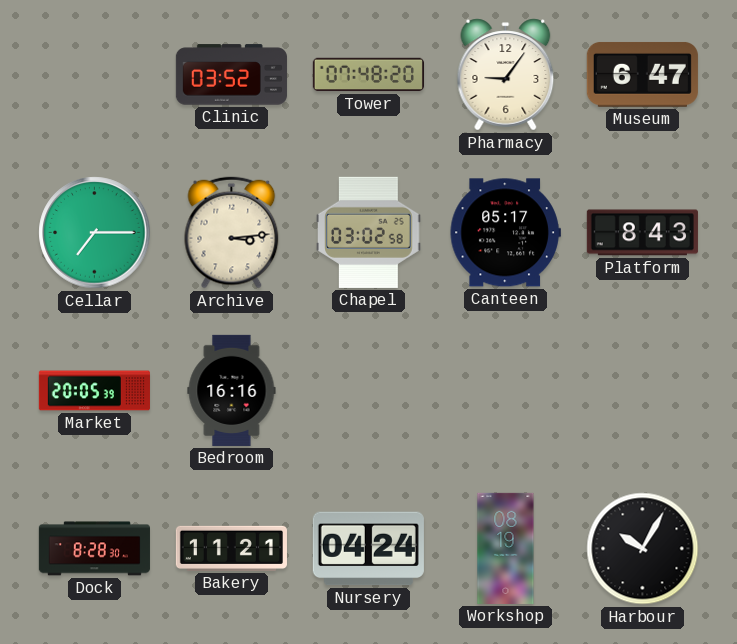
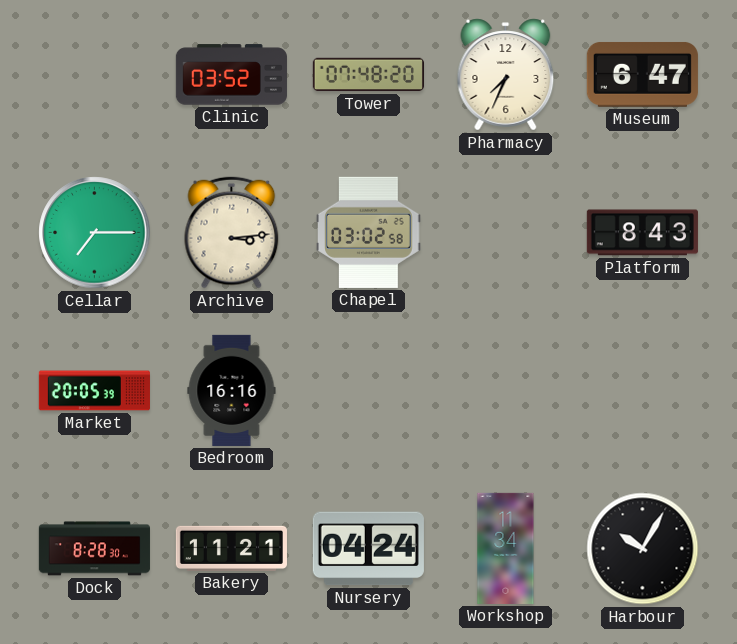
Pharmacy: 9:06 -> 7:34 (506, 75)
Canteen: 05:17 -> none (505, 233)
Workshop: 08:19 -> 11:34 (506, 548)
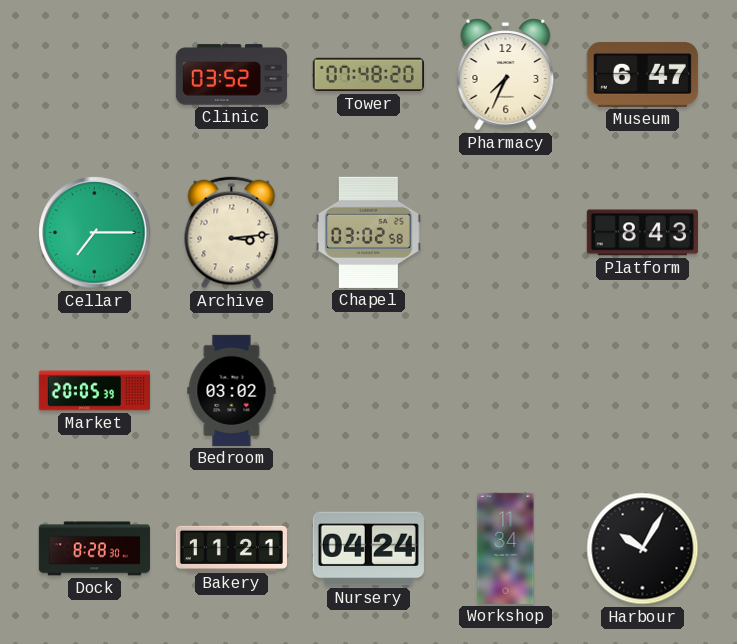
Bedroom: 16:16 -> 03:02 (232, 390)
